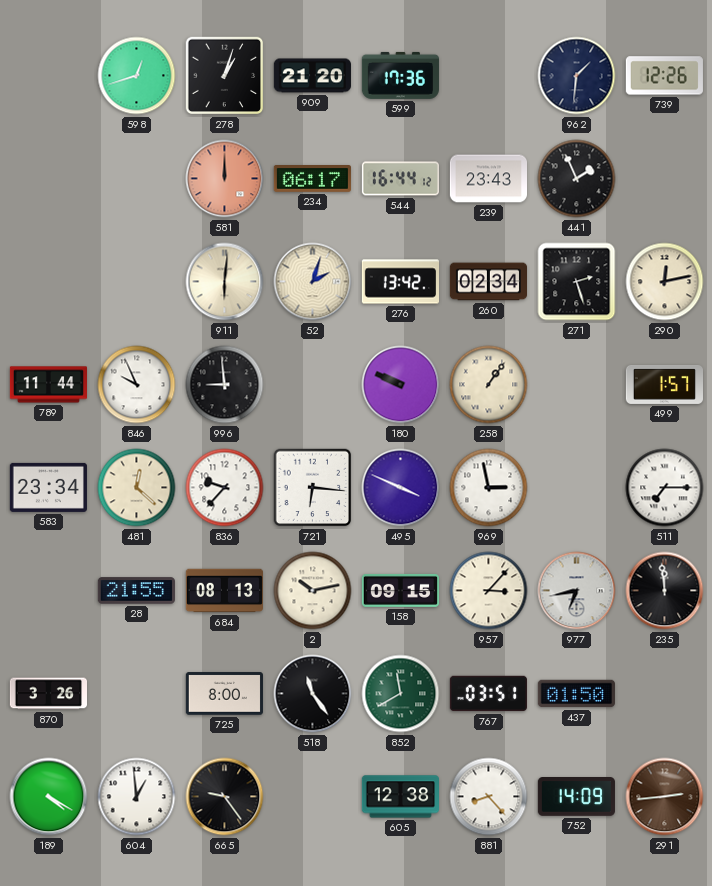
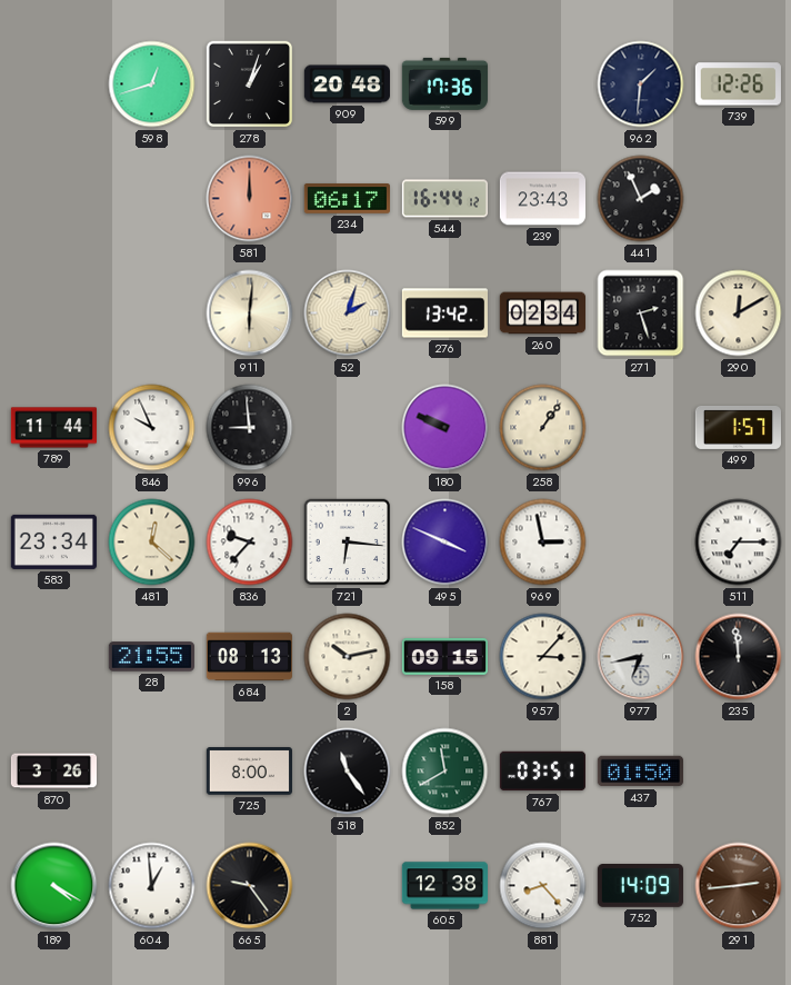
909: 21:20 -> 20:48 (347, 84)
290: 12:13 -> 12:10 (739, 314)
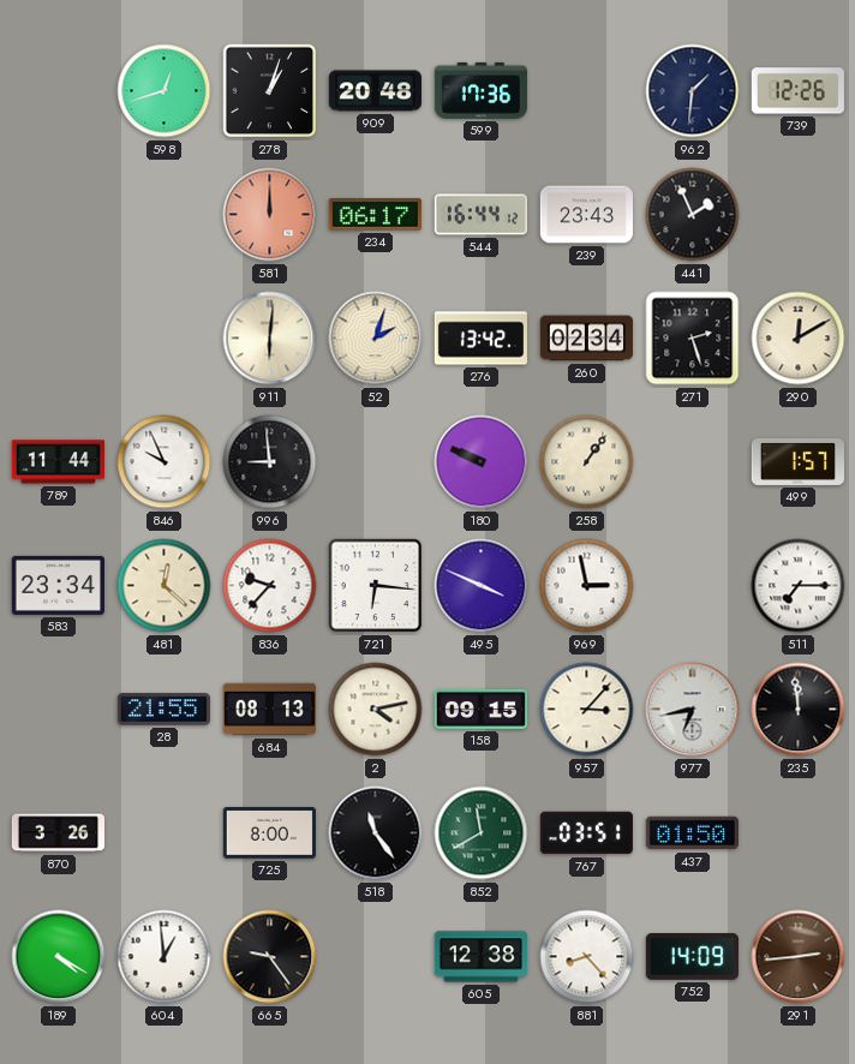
2: 10:13 -> 4:13 (376, 710)
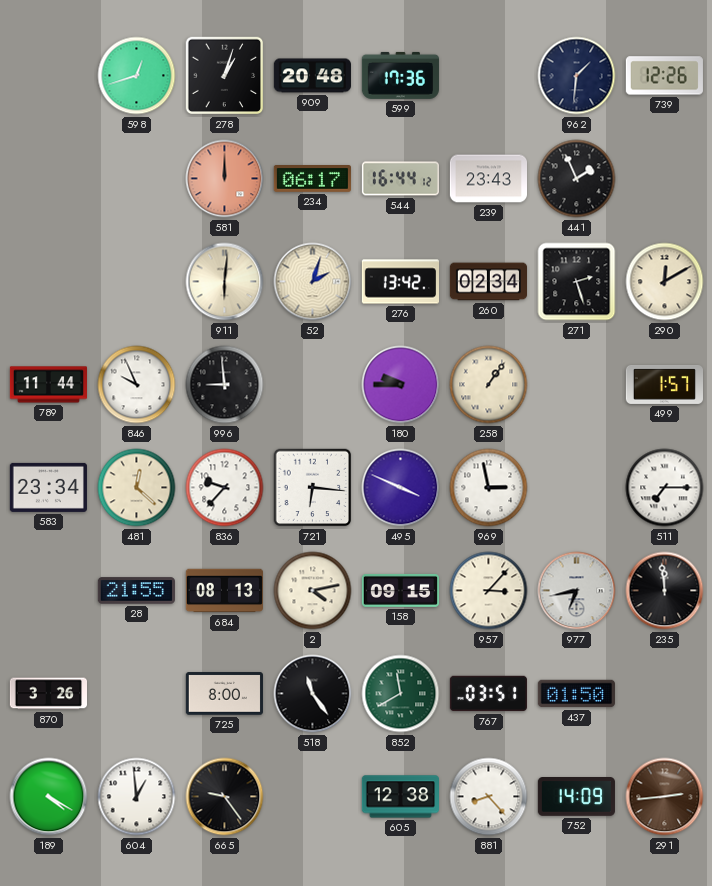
180: 9:49 -> 9:45 (401, 385)
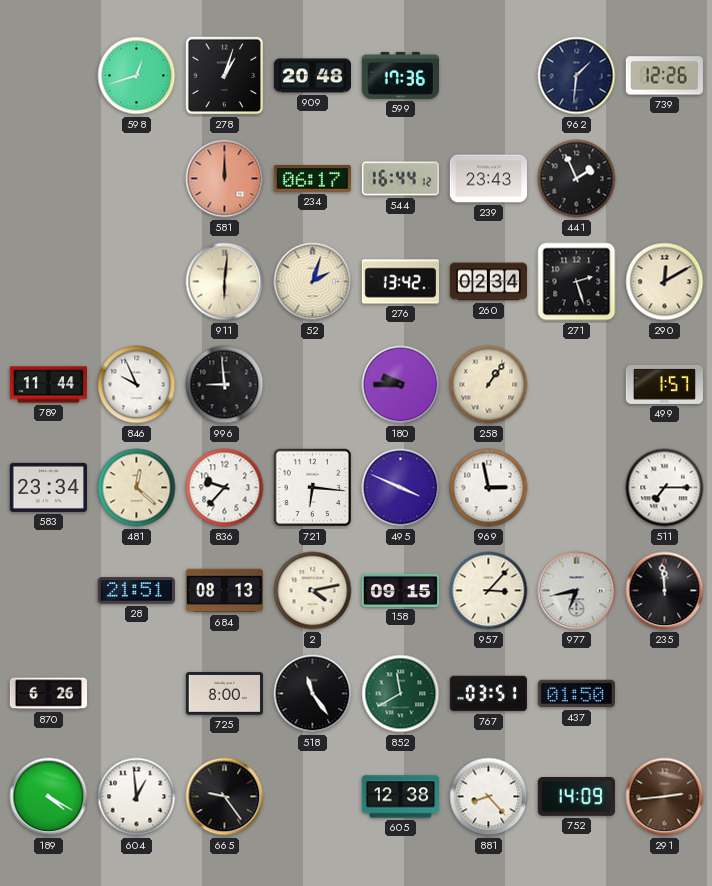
28: 21:55 -> 21:51 (136, 591)
870: 3:26 -> 6:26 (48, 694)
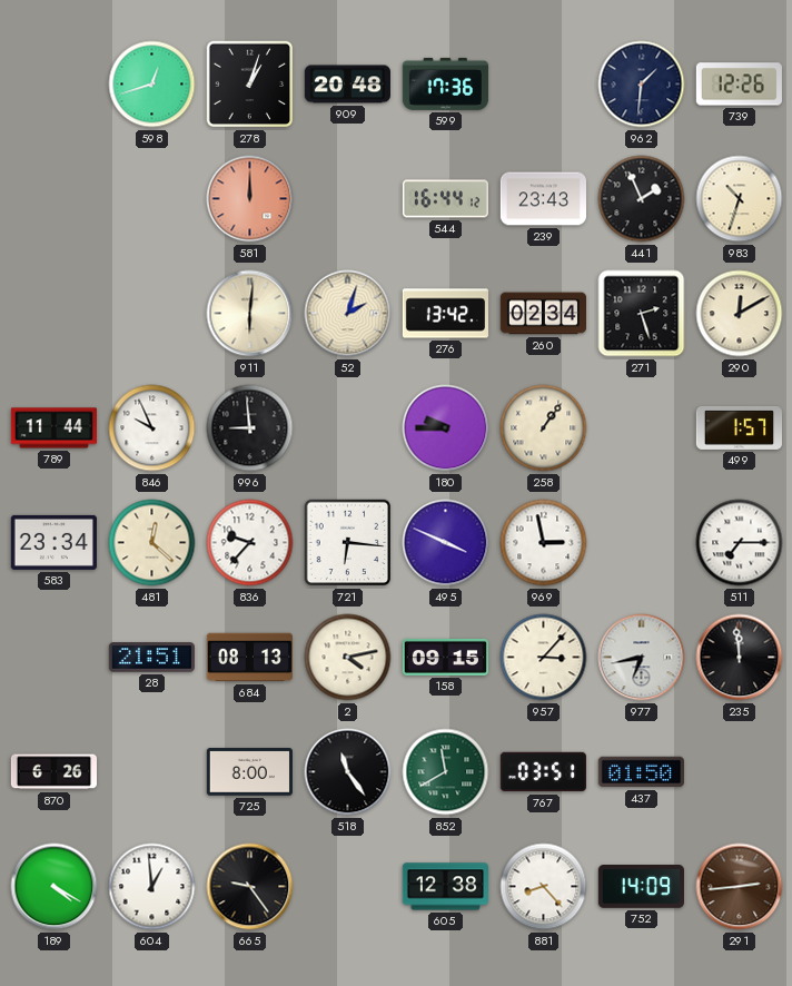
234: 06:17 -> none (312, 179)
983: none -> 10:33 (740, 199)
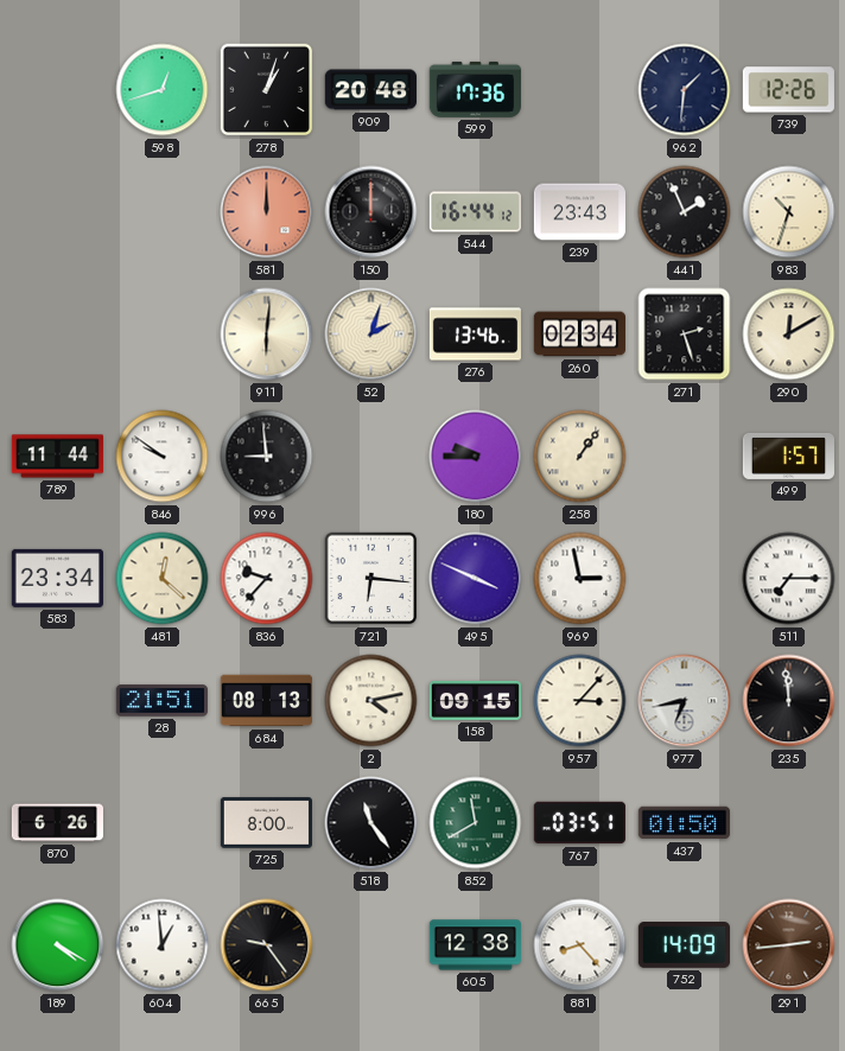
150: none -> 12:00 (371, 212)
276: 13:42 -> 13:46 (475, 335)
846: 9:56 -> 9:51 (163, 457)
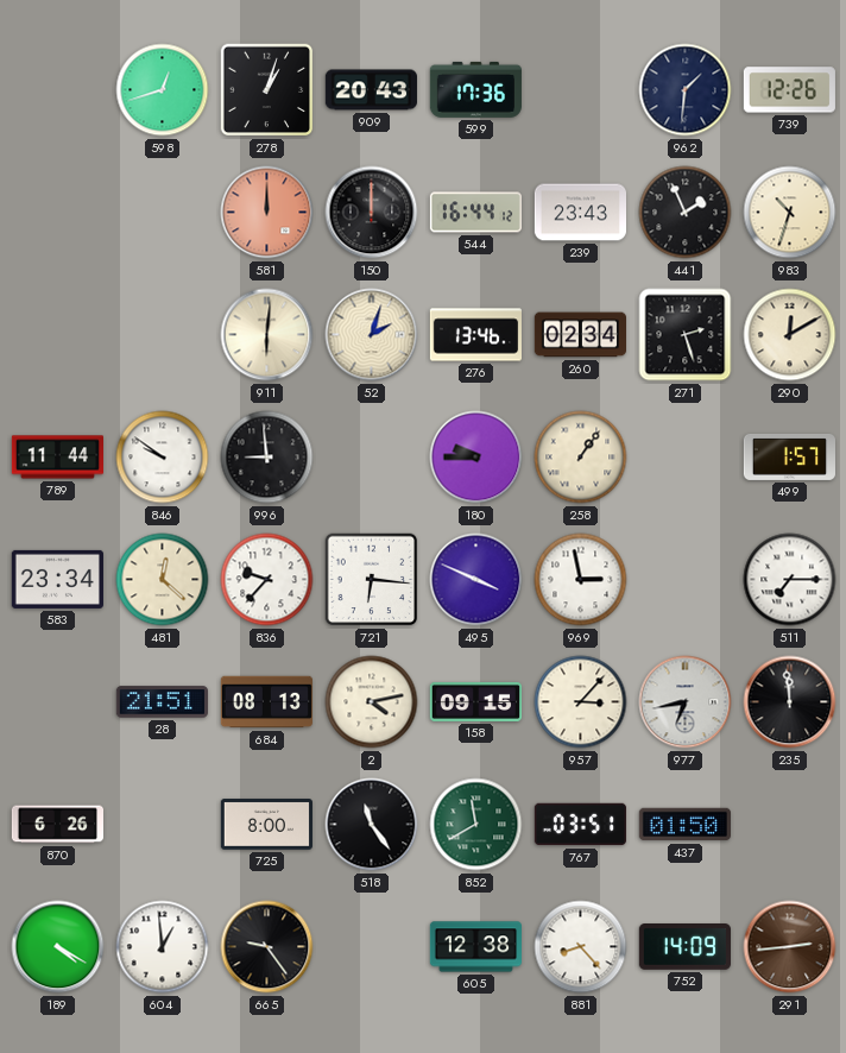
909: 20:48 -> 20:43 (371, 90)
